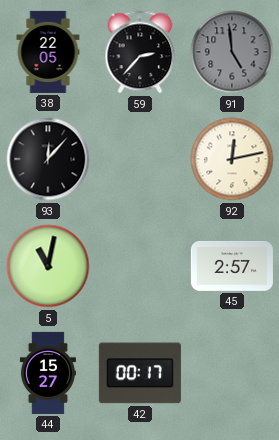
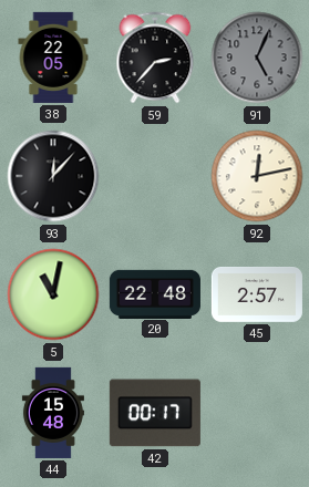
91: 4:59 -> 5:04 (257, 58)
20: none -> 22:48 (155, 293)
44: 15:27 -> 15:48 (53, 413)
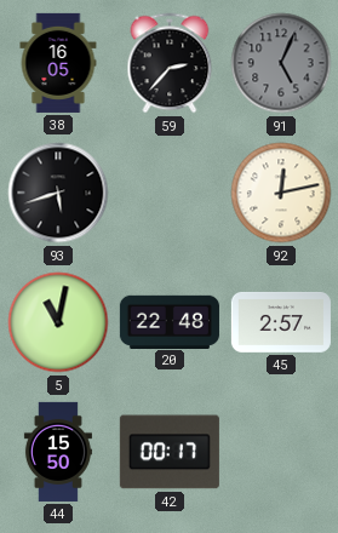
38: 22:05 -> 16:05 (58, 63)
93: 12:07 -> 5:42 (58, 193)
44: 15:48 -> 15:50 (58, 452)
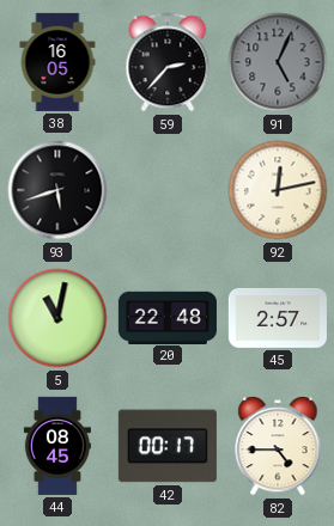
44: 15:50 -> 08:45 (57, 446)
82: none -> 4:45 (278, 446)
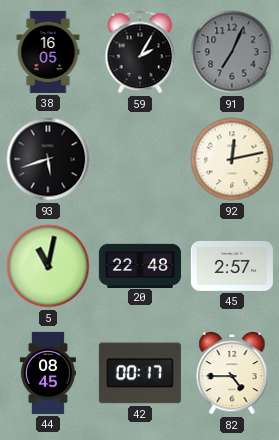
59: 2:37 -> 2:05 (140, 52)
91: 5:04 -> 7:04 (232, 52)
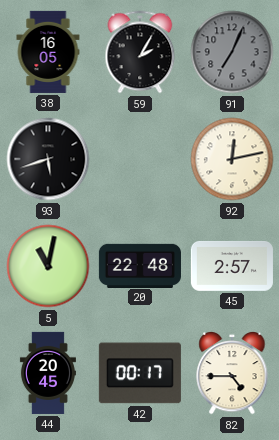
44: 08:45 -> 20:45 (48, 373)
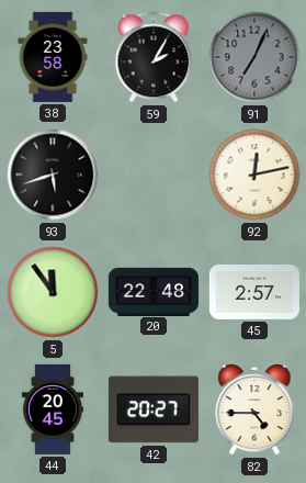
38: 16:05 -> 23:58 (53, 57)
5: 11:02 -> 11:54 (53, 292)
42: 00:17 -> 20:27 (154, 409)
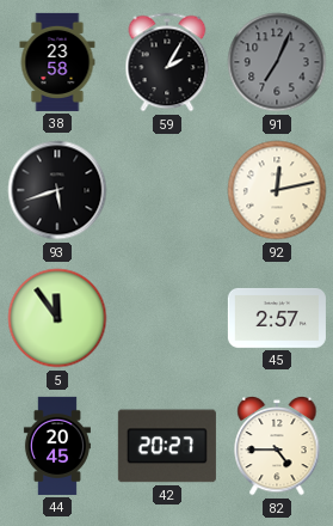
20: 22:48 -> none (154, 291)
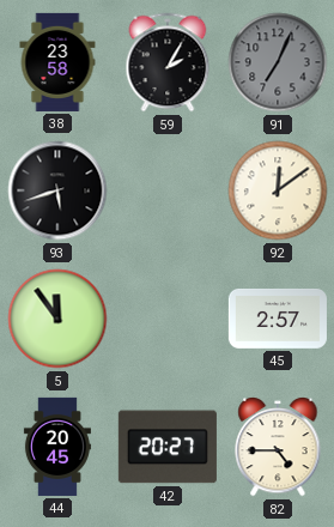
92: 12:13 -> 12:09 (278, 190)
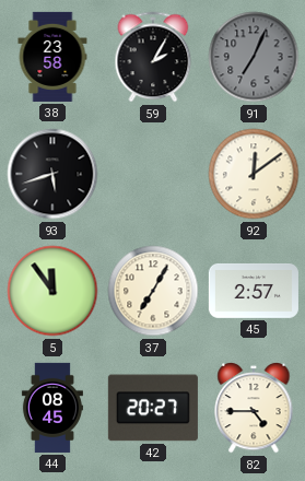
37: none -> 7:05 (153, 291)
44: 20:45 -> 08:45 (52, 408)
